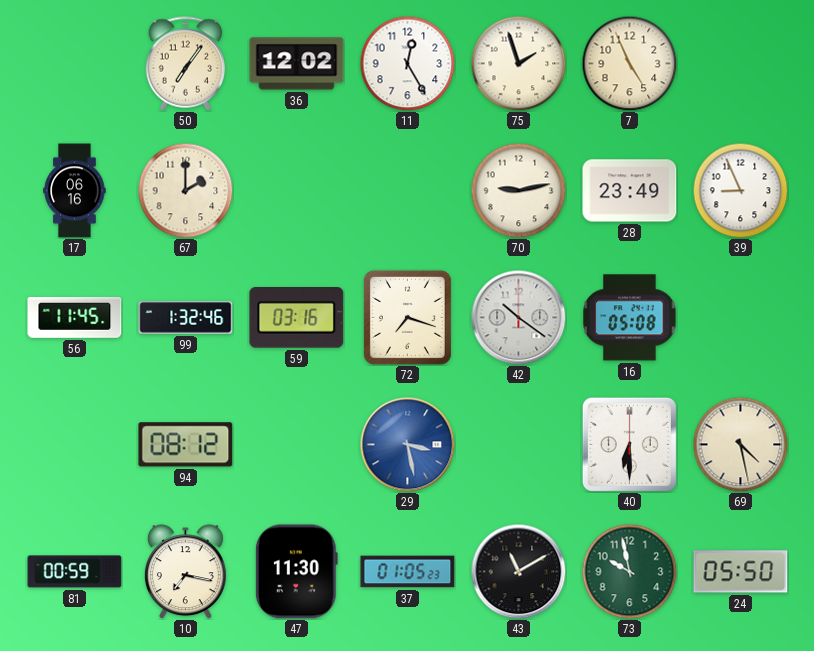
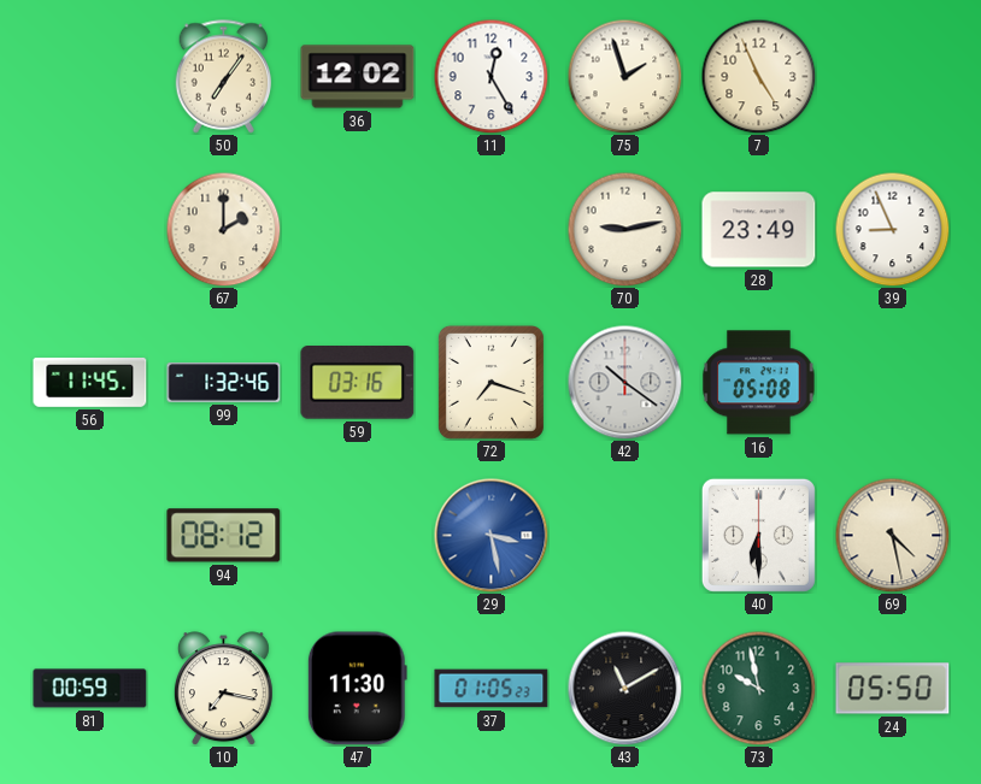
17: 06:16 -> none (75, 191)
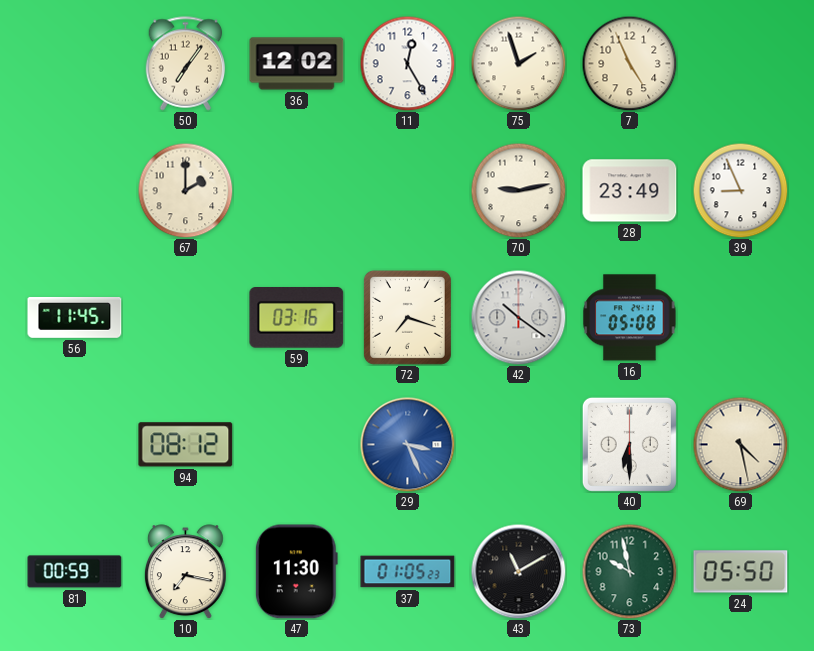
99: 1:32 -> none (224, 383)
29: 3:28 -> 3:26 (407, 444)
